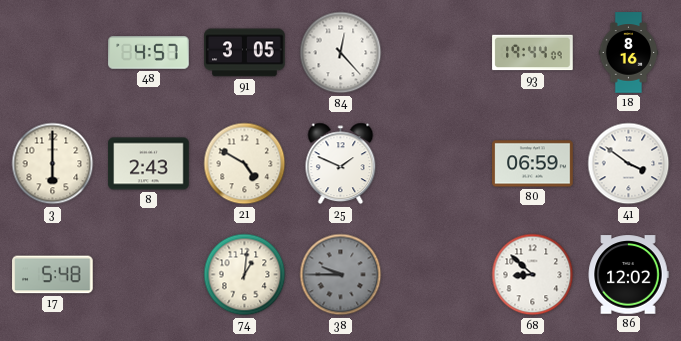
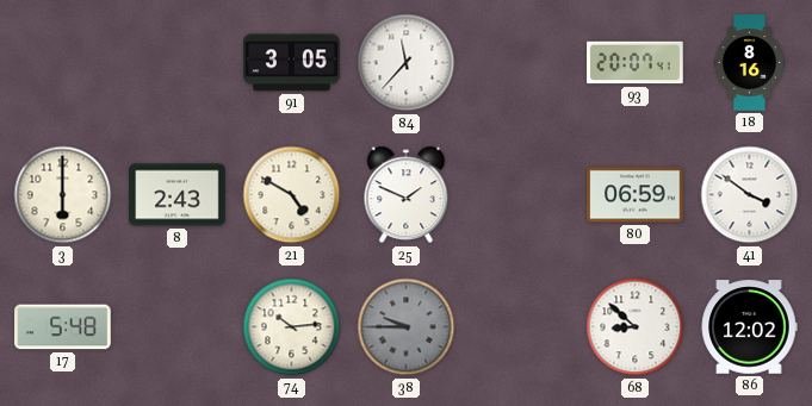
48: 4:57 -> none (149, 53)
84: 12:23 -> 11:37 (407, 63)
93: 19:44 -> 20:07 (636, 63)
74: 1:01 -> 10:14 (292, 327)
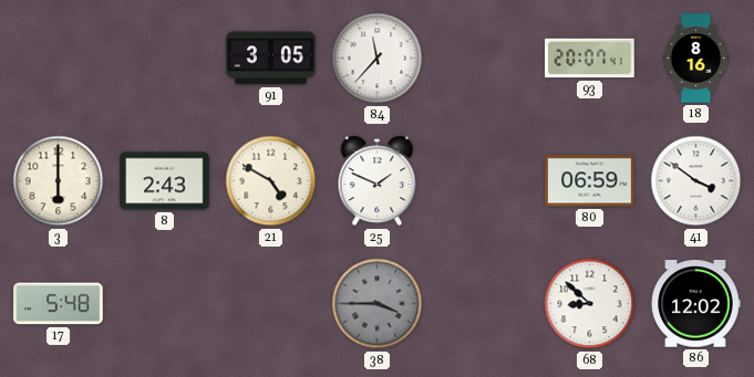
74: 10:14 -> none (292, 327)
38: 9:45 -> 3:45 (378, 304)
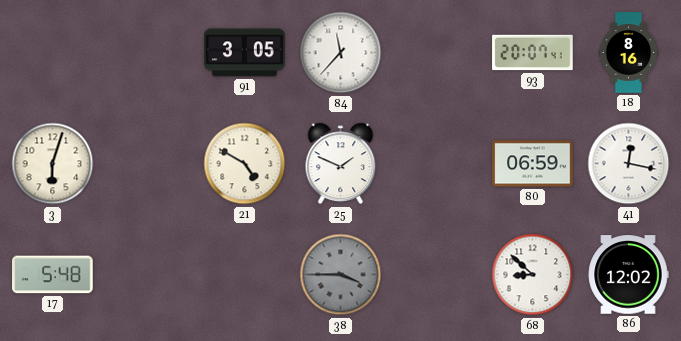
3: 6:00 -> 6:03 (53, 164)
8: 2:43 -> none (165, 181)
41: 3:51 -> 12:17 (629, 164)
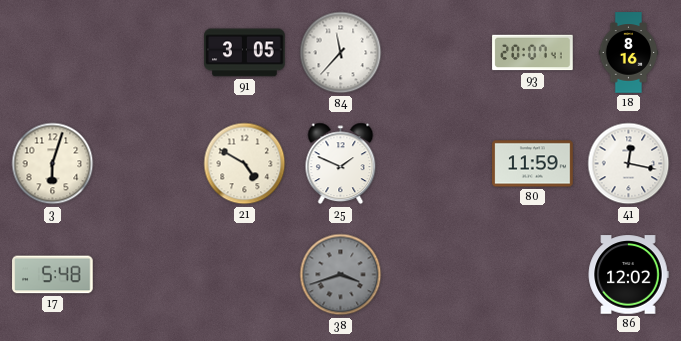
80: 06:59 -> 11:59 (533, 164)
38: 3:45 -> 3:42 (341, 275)
68: 8:52 -> none (533, 275)
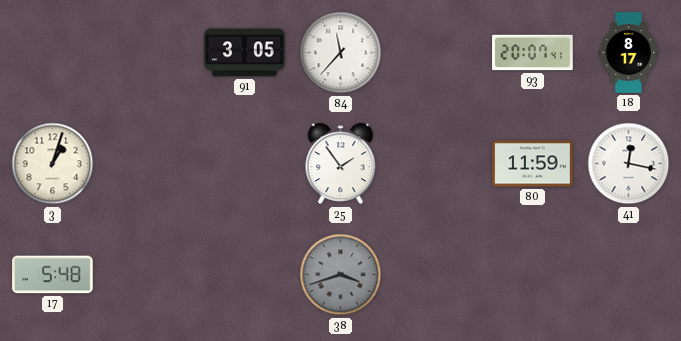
18: 8:16 -> 8:17 (629, 53)
3: 6:03 -> 1:03 (53, 164)
21: 4:50 -> none (245, 164)
25: 1:49 -> 1:54 (341, 164)
86: 12:02 -> none (628, 275)
